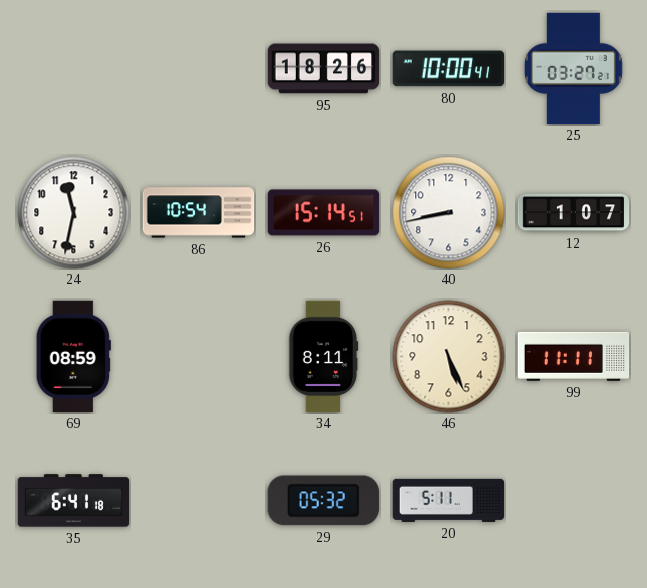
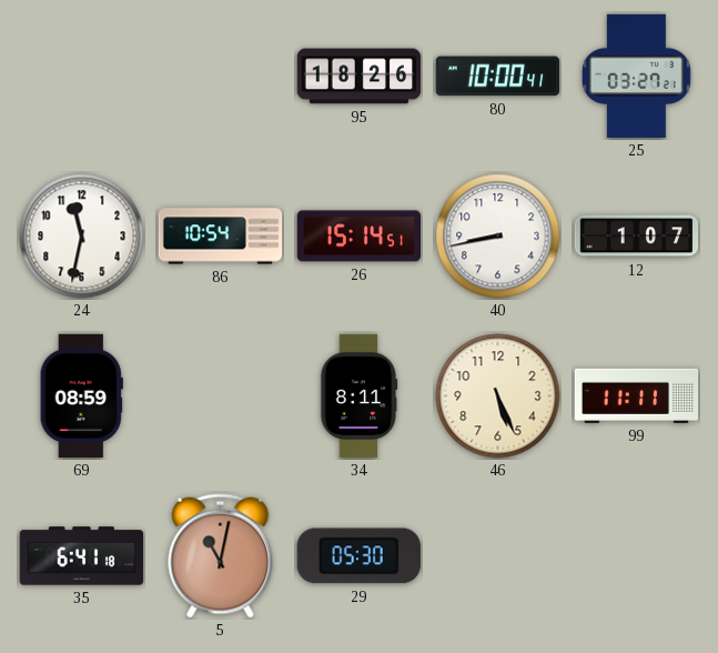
5: none -> 11:02 (221, 556)
29: 05:32 -> 05:30 (358, 556)
20: 5:11 -> none (449, 500)
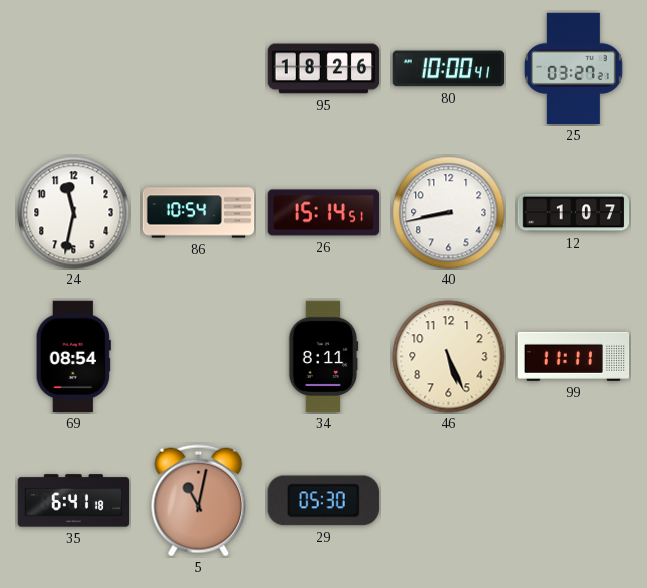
69: 08:59 -> 08:54 (73, 357)
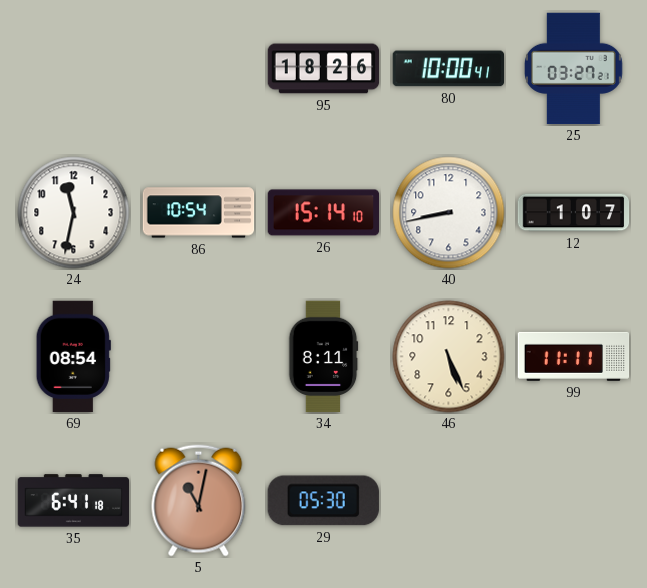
26: 15:14:51 -> 15:14:10 (324, 213)
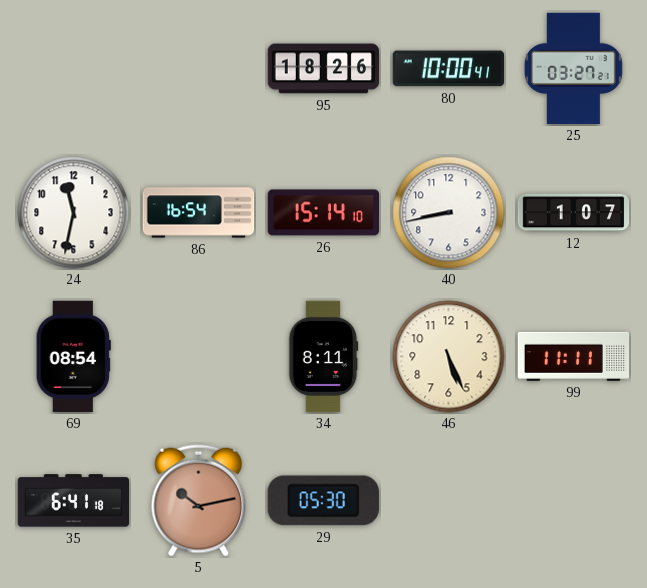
86: 10:54 -> 16:54 (199, 213)
5: 11:02 -> 10:13 (199, 501)
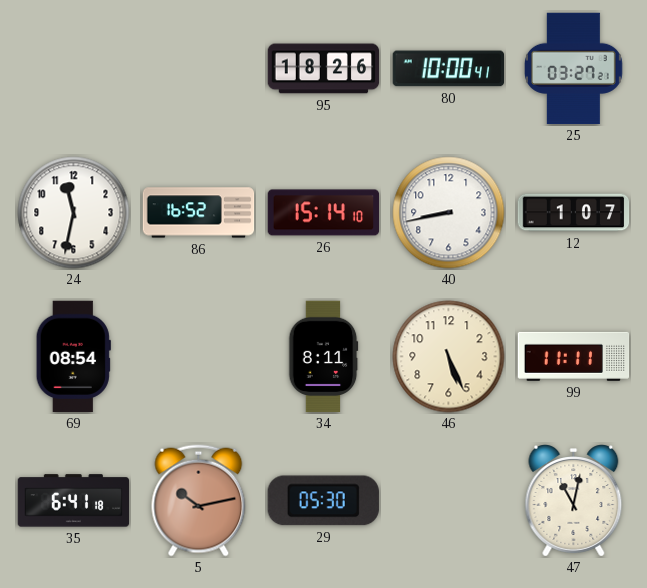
86: 16:54 -> 16:52 (199, 213)
47: none -> 11:02 (574, 501)
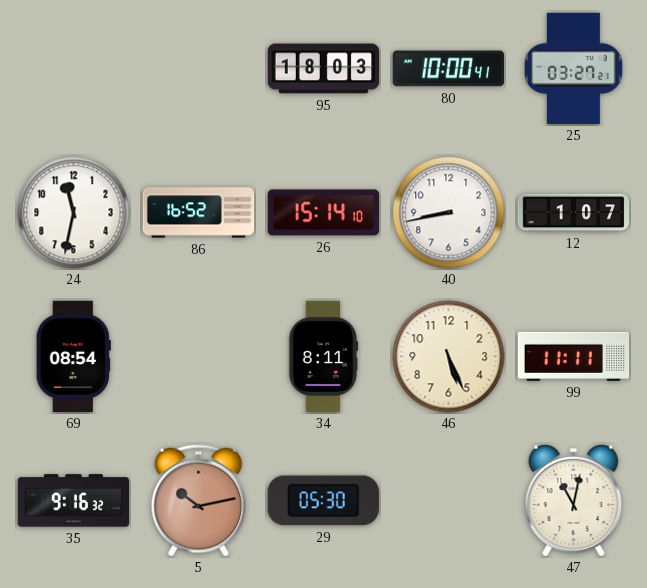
95: 18:26 -> 18:03 (324, 69)
35: 6:41 -> 9:16 (74, 501)
